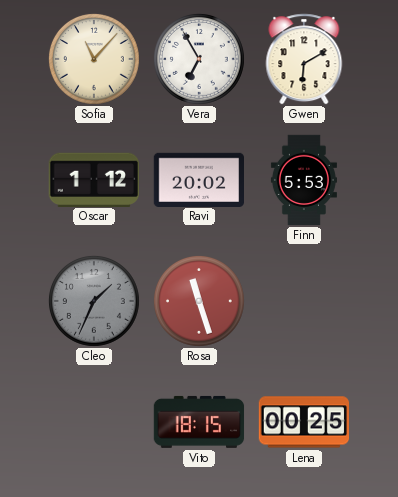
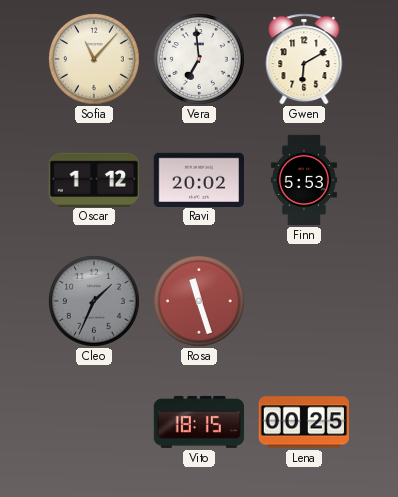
Vera: 6:55 -> 6:59 (199, 59)
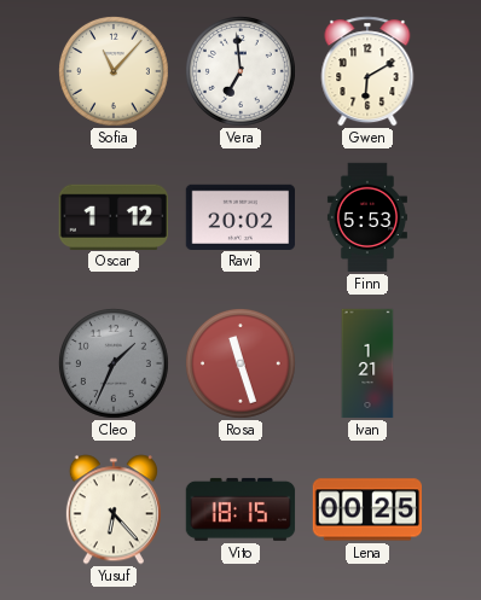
Ivan: none -> 1:21 (367, 363)
Yusuf: none -> 6:23 (114, 509)
